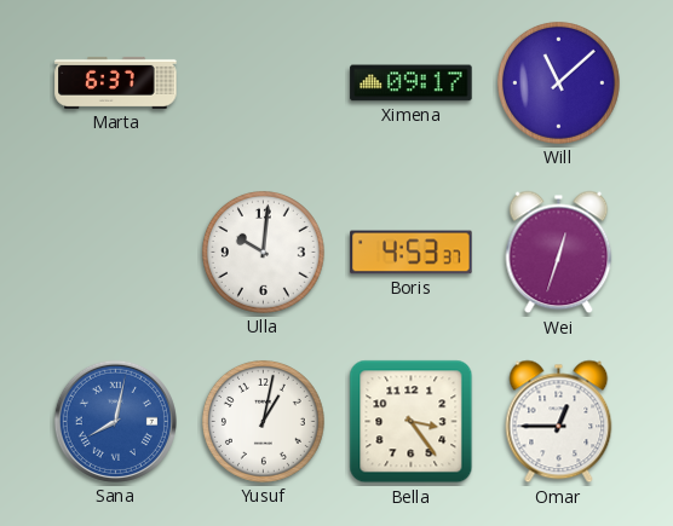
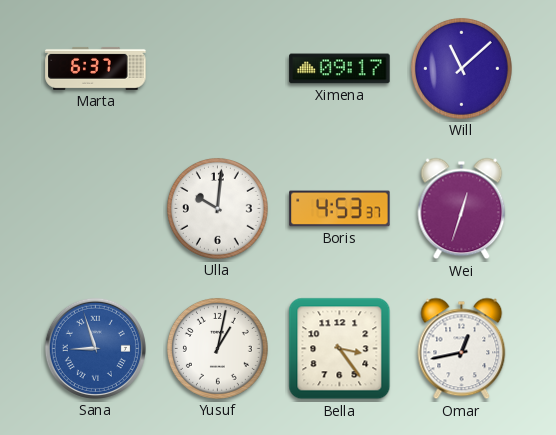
Sana: 8:02 -> 8:57 (95, 348)
Omar: 12:45 -> 12:43 (462, 349)
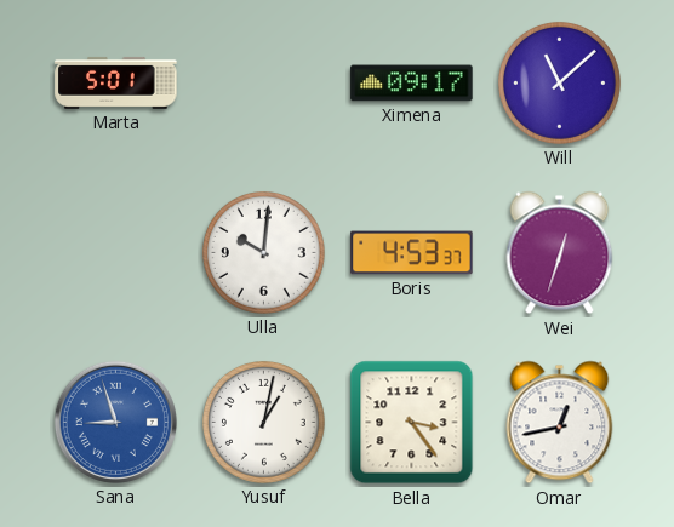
Marta: 6:37 -> 5:01 (116, 82)
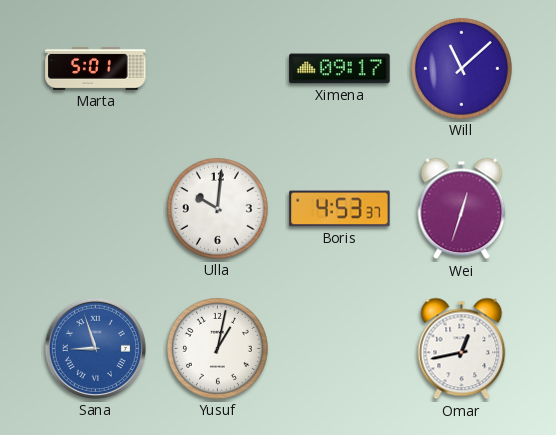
Bella: 3:24 -> none (412, 423)
